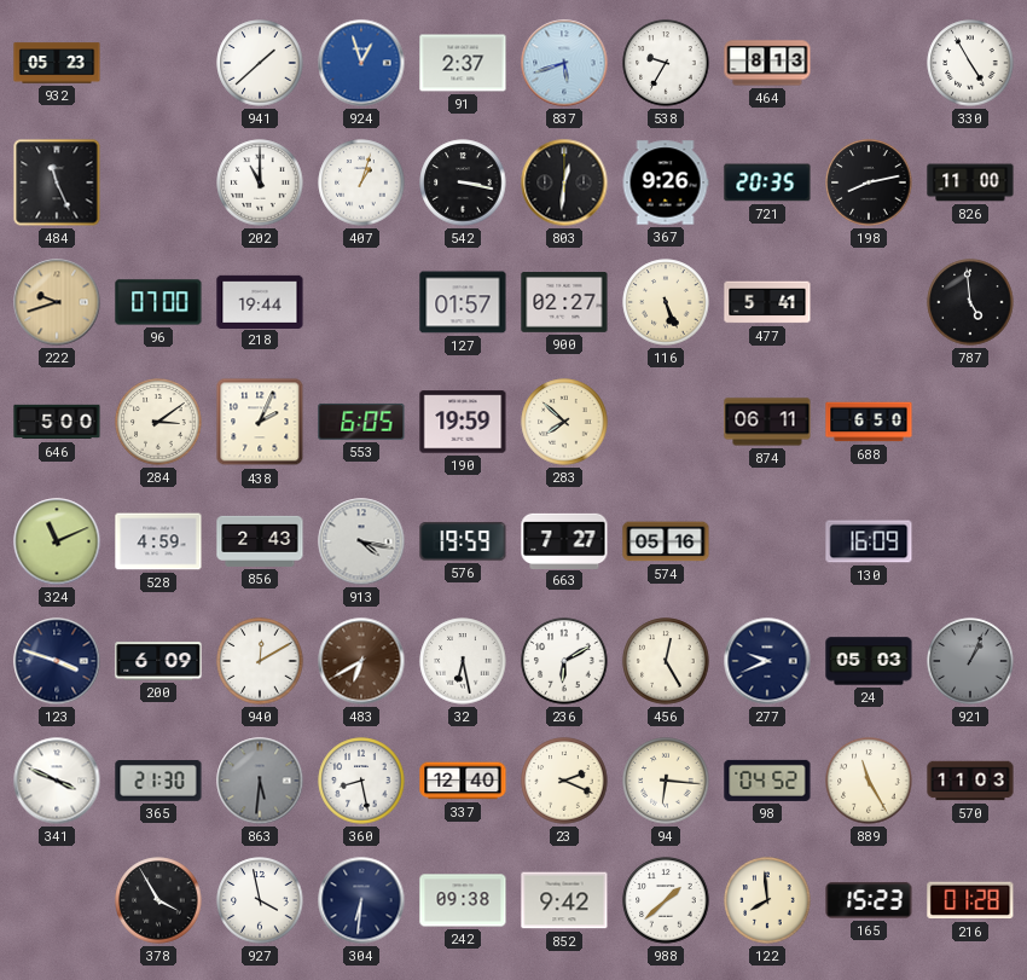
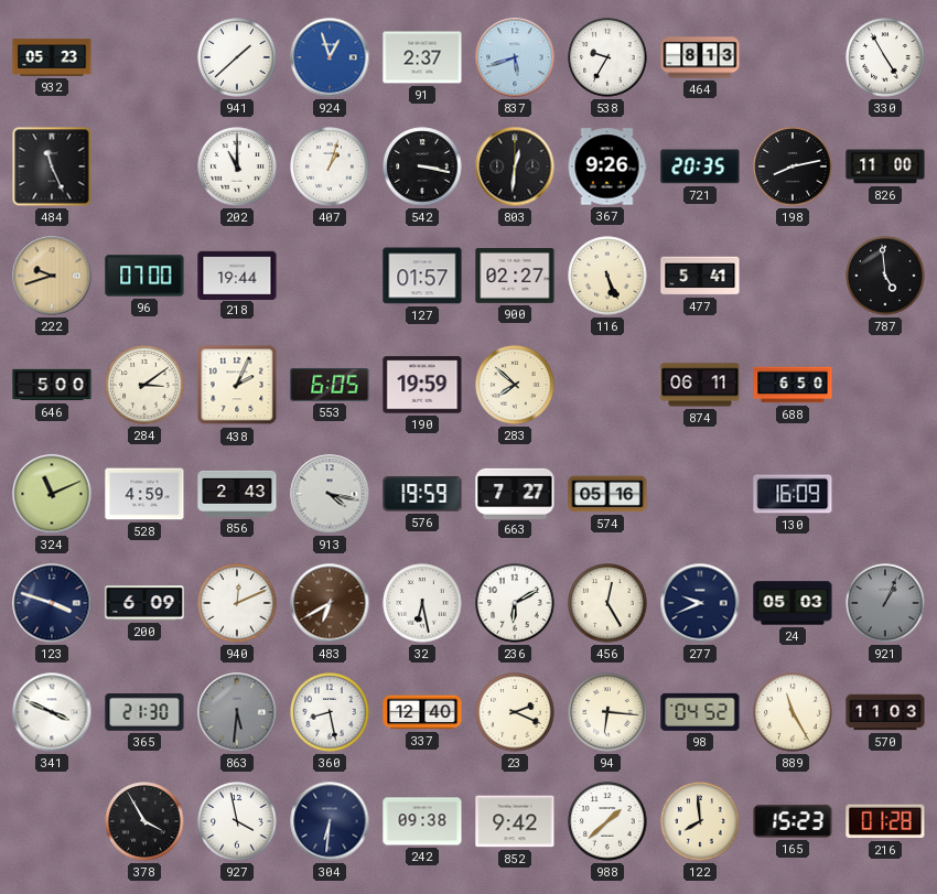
940: 12:10 -> 12:11 (237, 603)
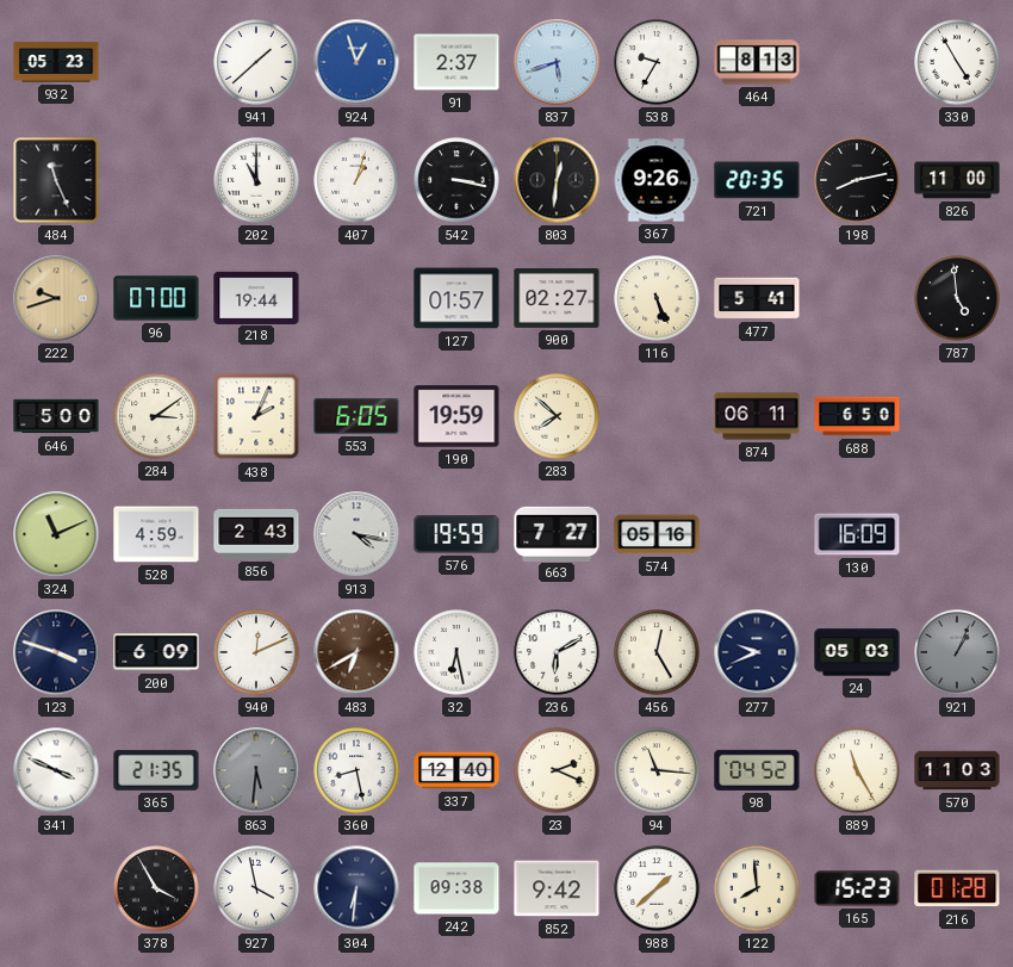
365: 21:30 -> 21:35 (156, 770)
94: 6:16 -> 11:16 (657, 770)
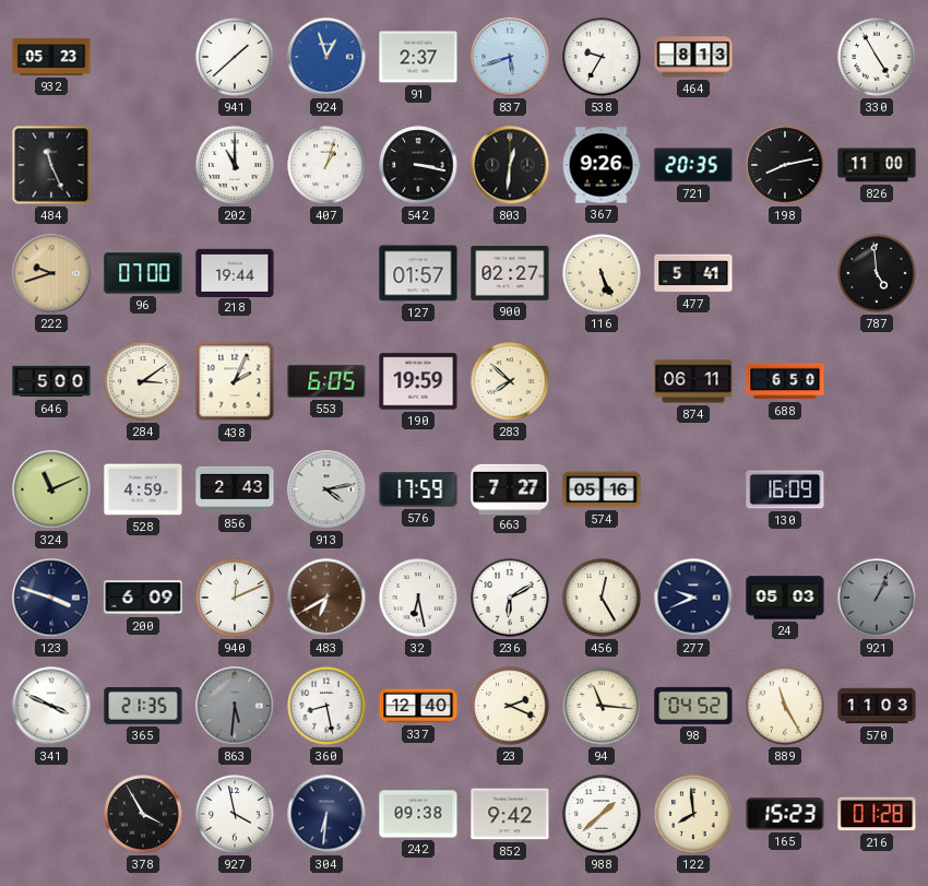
913: 4:17 -> 4:13 (326, 489)
576: 19:59 -> 17:59 (418, 489)
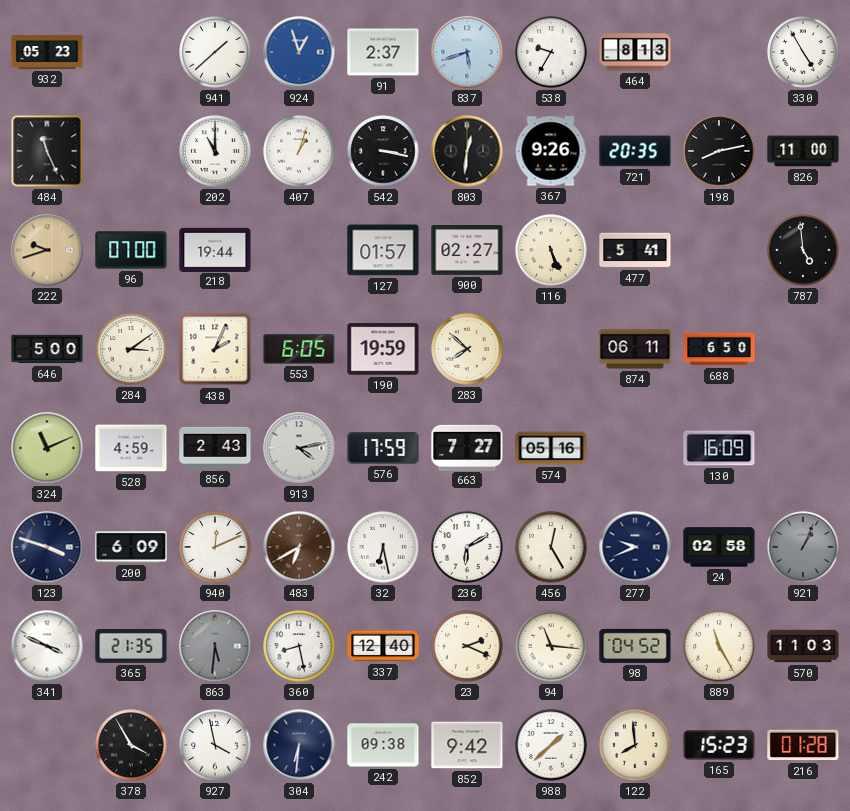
24: 05:03 -> 02:58 (719, 547)
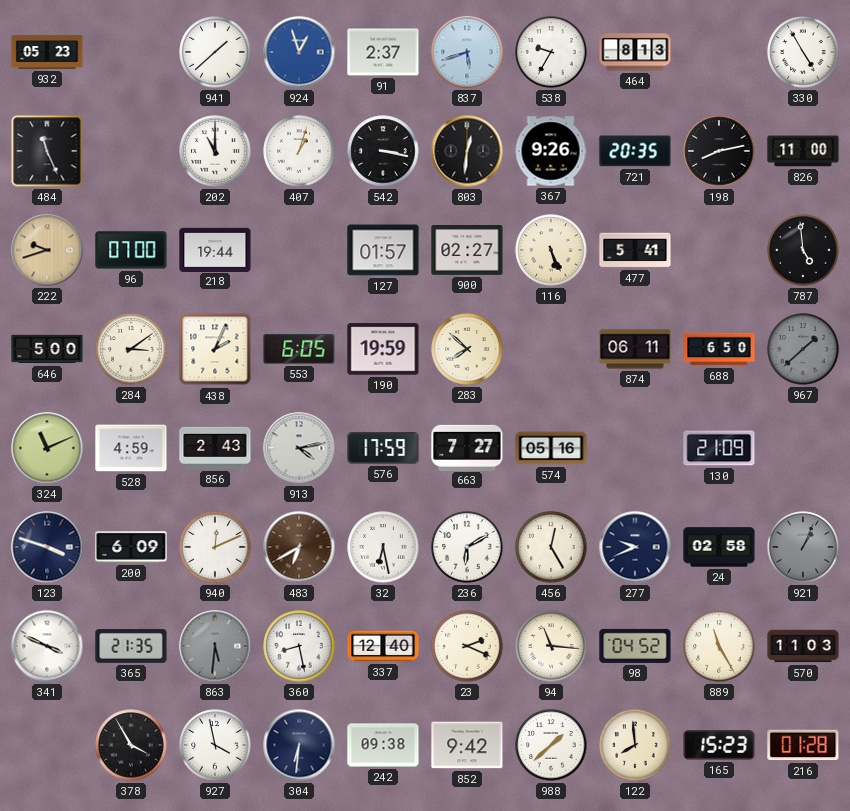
967: none -> 1:38 (803, 349)
130: 16:09 -> 21:09 (719, 448)
